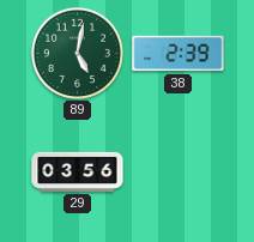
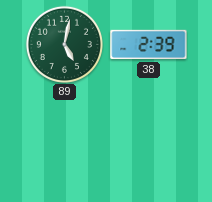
29: 03:56 -> none (78, 171)
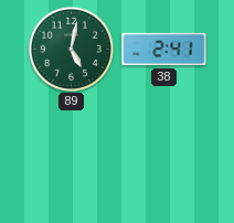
38: 2:39 -> 2:41 (164, 50)
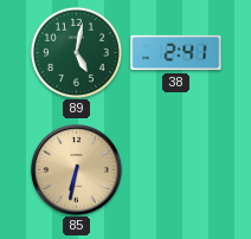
85: none -> 6:32 (77, 170)
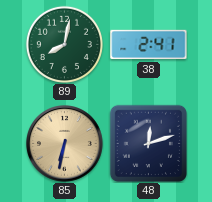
89: 5:02 -> 8:02 (64, 44)
48: none -> 12:12 (148, 143)
